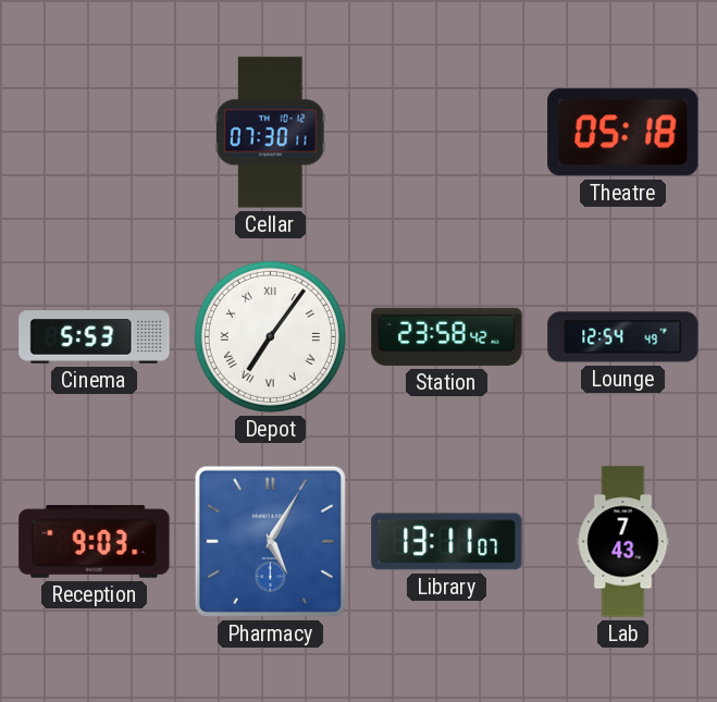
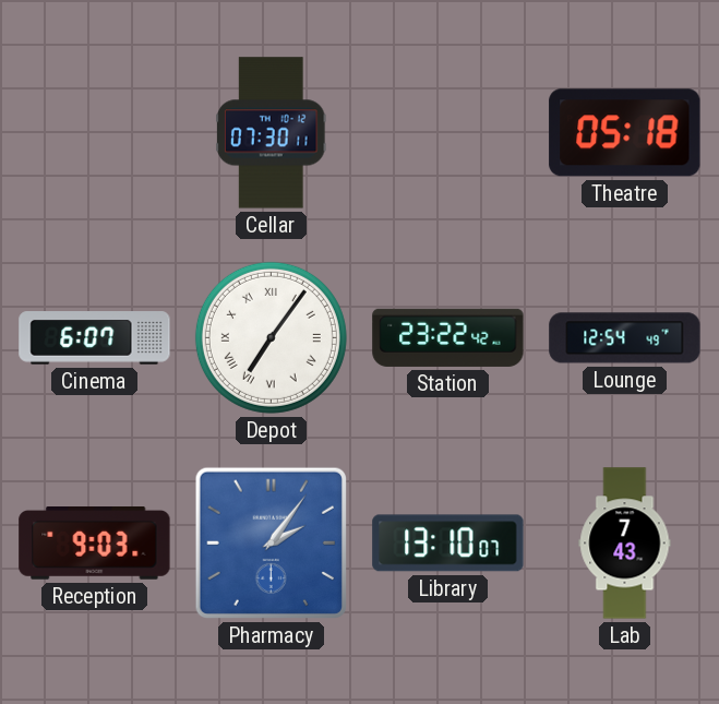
Cinema: 5:53 -> 6:07 (95, 338)
Station: 23:58 -> 23:22 (448, 337)
Pharmacy: 5:05 -> 2:06 (271, 542)
Library: 13:11 -> 13:10 (448, 544)
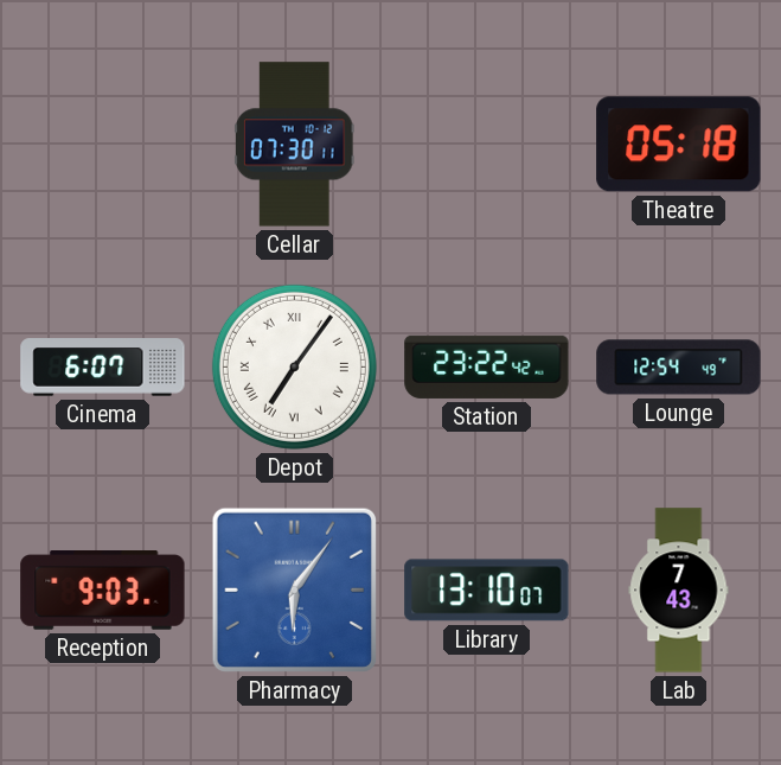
Pharmacy: 2:06 -> 6:06 (294, 589)
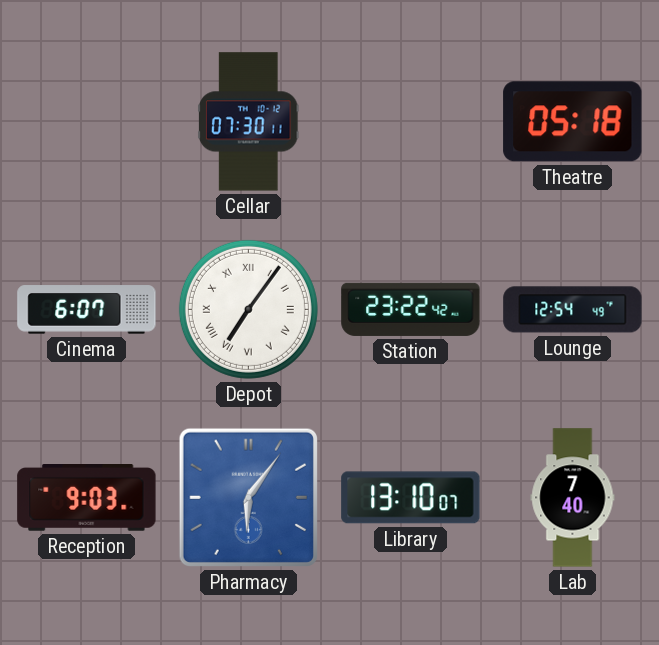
Lab: 7:43 -> 7:40 (573, 498)
